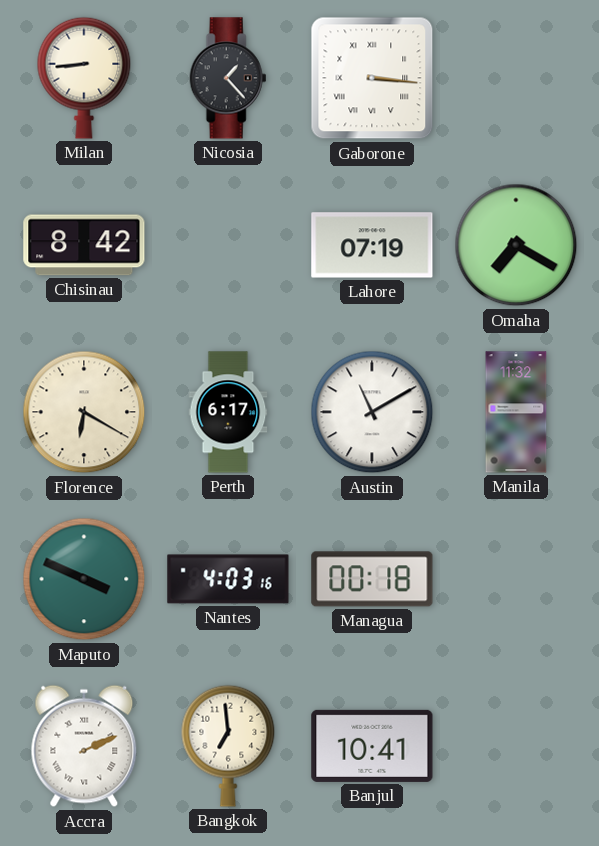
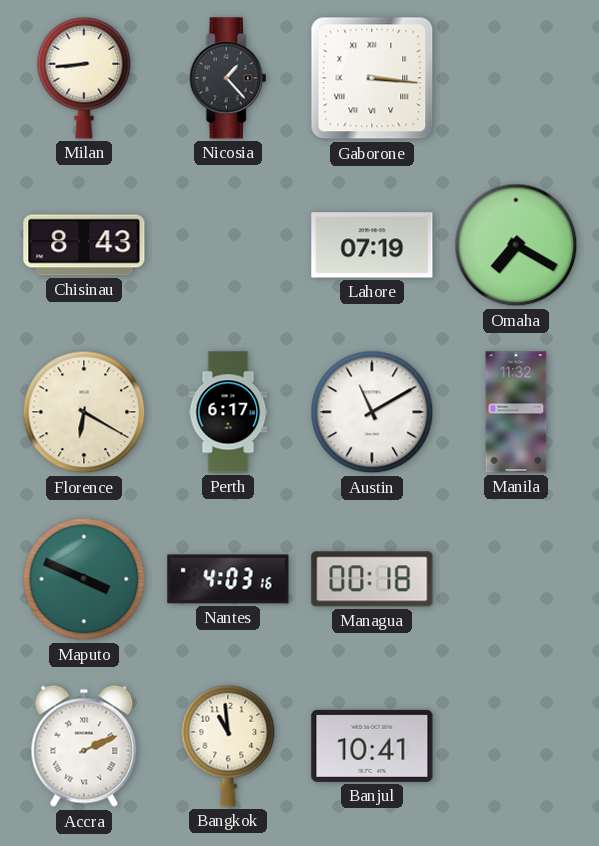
Chisinau: 8:42 -> 8:43 (84, 245)
Bangkok: 6:59 -> 10:59 (228, 746)
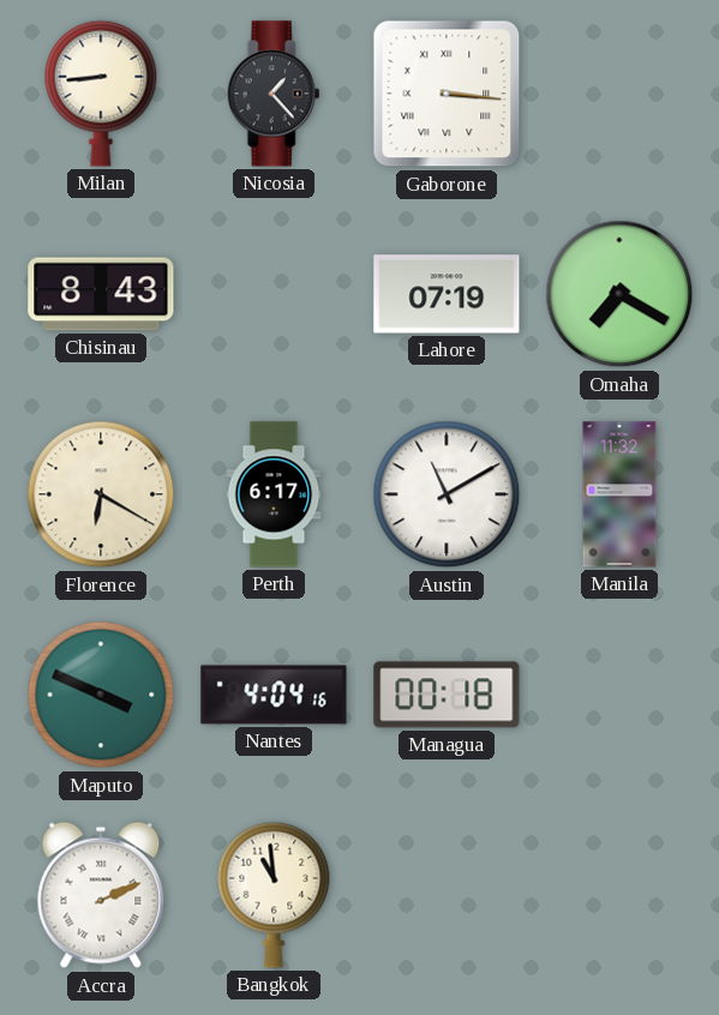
Nantes: 4:03 -> 4:04 (274, 695)
Banjul: 10:41 -> none (372, 746)
